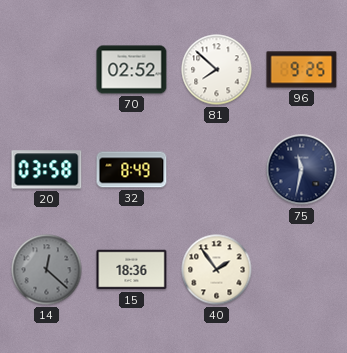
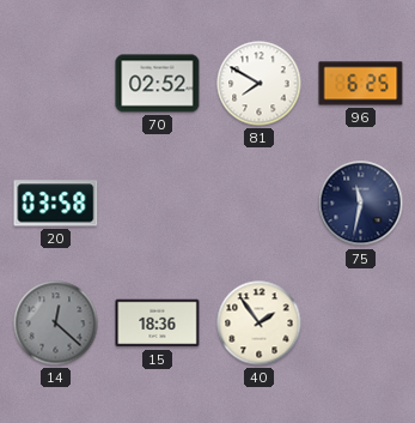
81: 7:52 -> 7:50 (260, 84)
96: 9:25 -> 6:25 (361, 84)
32: 8:49 -> none (132, 170)
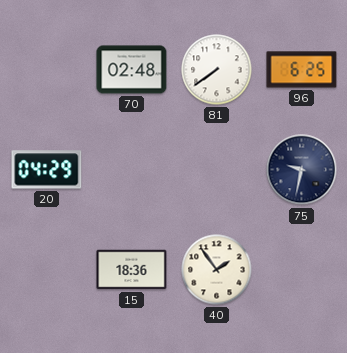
70: 02:52 -> 02:48 (132, 70)
81: 7:50 -> 7:39 (217, 70)
20: 03:58 -> 04:29 (47, 170)
75: 11:32 -> 9:32 (302, 170)
14: 12:22 -> none (56, 324)
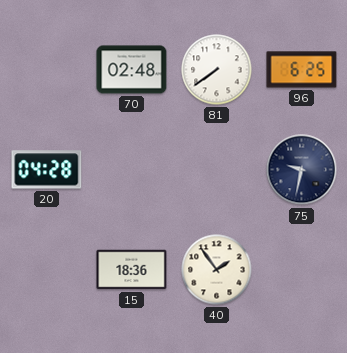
20: 04:29 -> 04:28 (47, 170)
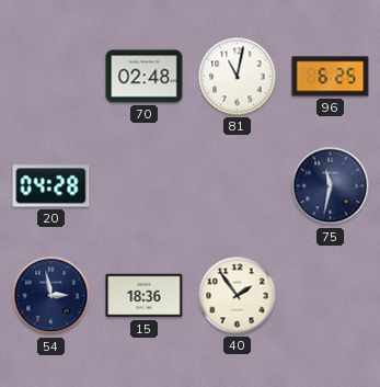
81: 7:39 -> 11:02 (238, 77)
75: 9:32 -> 11:32 (331, 186)
54: none -> 2:58 (51, 296)
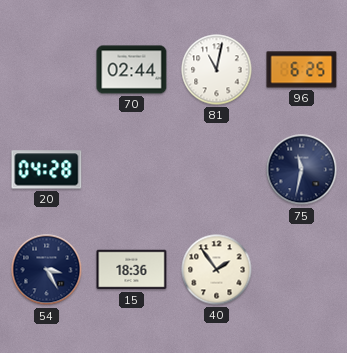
70: 02:48 -> 02:44 (132, 70)
54: 2:58 -> 3:25 (47, 270)
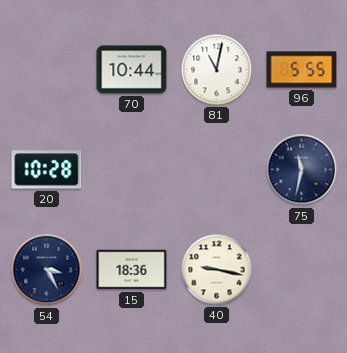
70: 02:44 -> 10:44 (132, 70)
96: 6:25 -> 5:55 (302, 70)
20: 04:28 -> 10:28 (47, 170)
40: 1:54 -> 9:17 (217, 270)
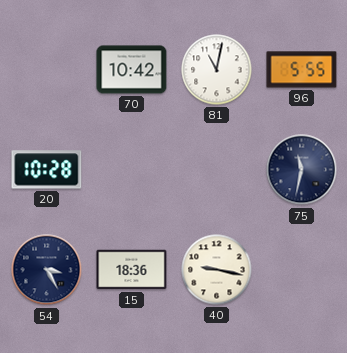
70: 10:44 -> 10:42 (132, 70)
